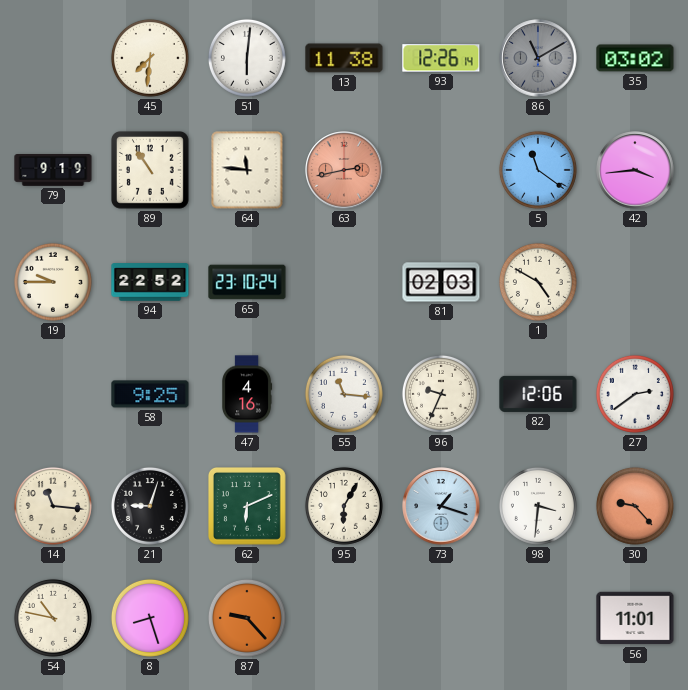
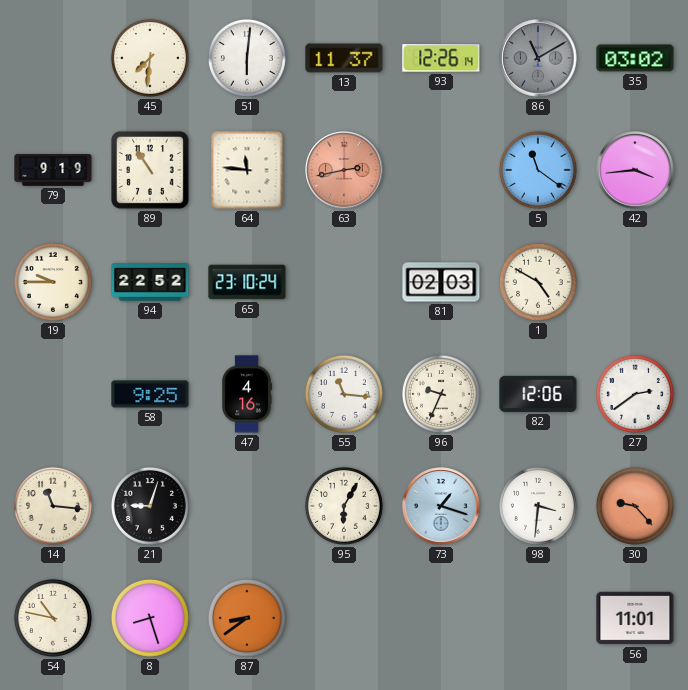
13: 11:38 -> 11:37 (344, 58)
62: 6:11 -> none (248, 507)
87: 9:23 -> 8:39 (247, 618)
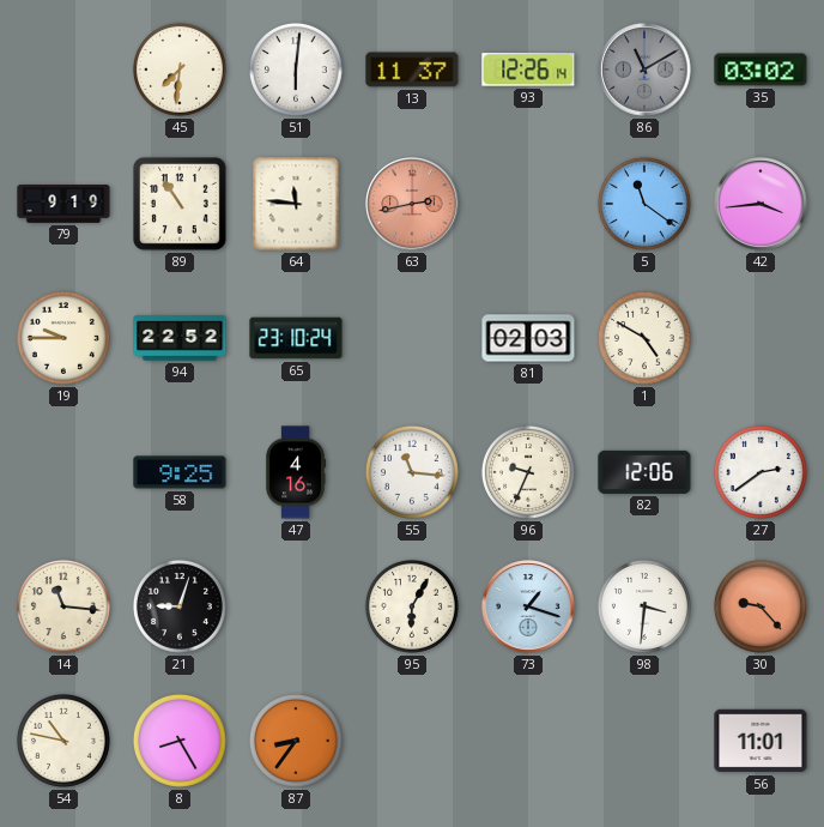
8: 8:27 -> 8:25 (180, 741)
87: 8:39 -> 8:36 (296, 741)
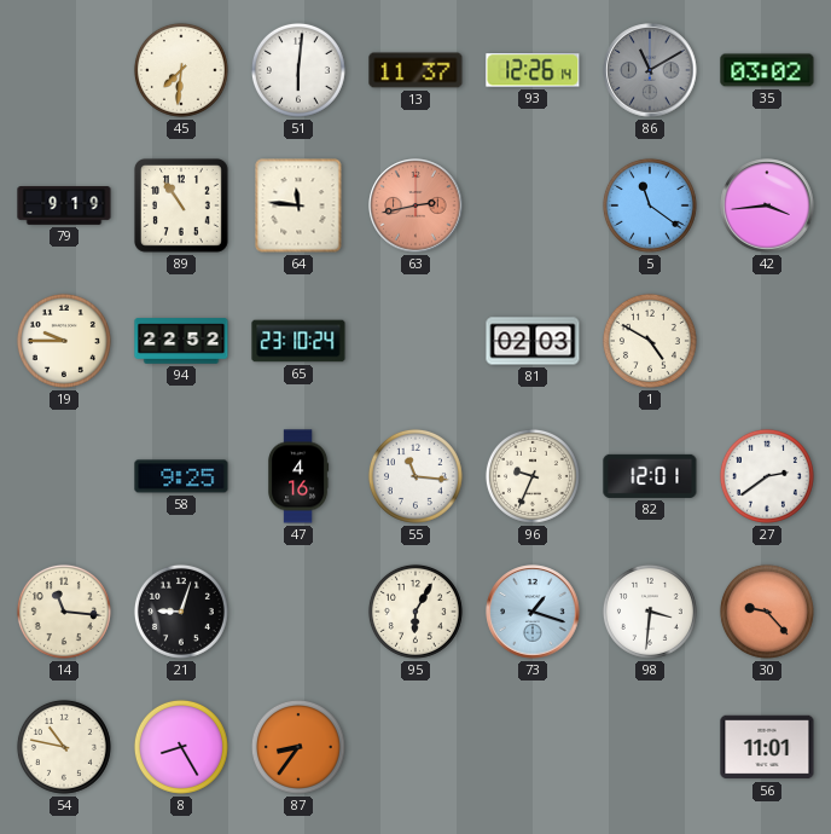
82: 12:06 -> 12:01 (650, 476)
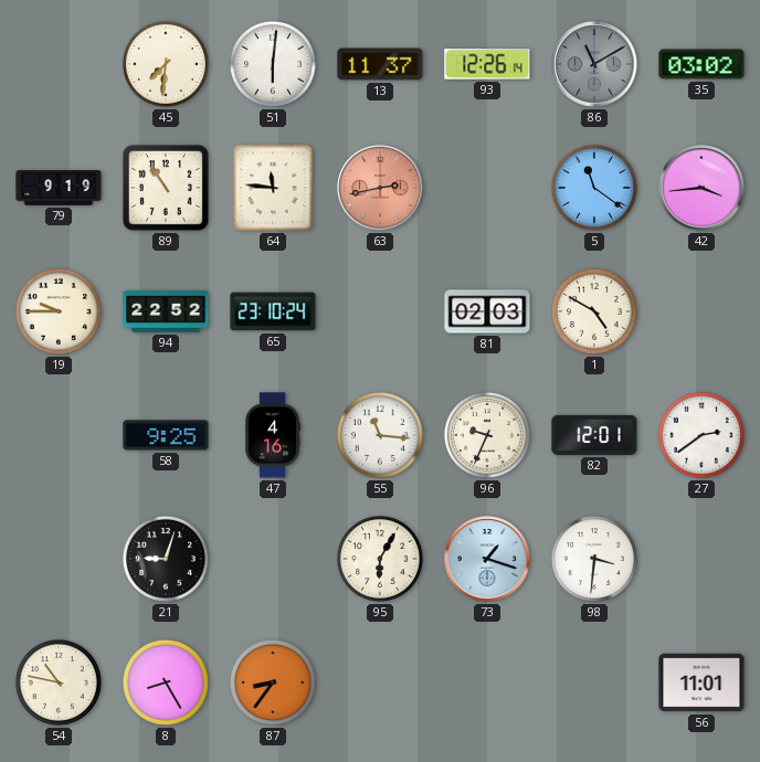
14: 11:16 -> none (64, 612)
30: 9:23 -> none (767, 612)
